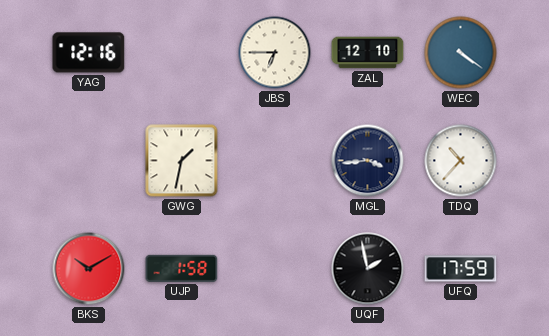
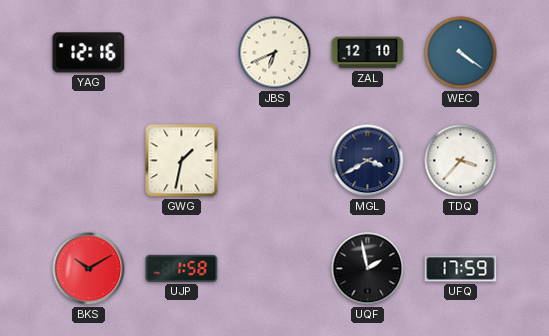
JBS: 6:45 -> 6:41 (275, 53)
MGL: 3:44 -> 3:40 (368, 161)
TDQ: 10:37 -> 3:37 (461, 161)
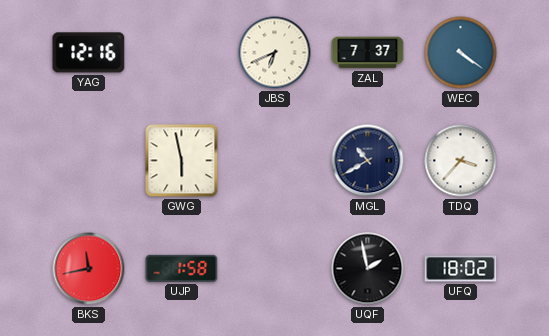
ZAL: 12:10 -> 7:37 (368, 53)
GWG: 1:32 -> 5:58 (182, 161)
MGL: 3:40 -> 10:40 (368, 161)
BKS: 10:10 -> 11:43 (89, 269)
UFQ: 17:59 -> 18:02 (461, 269)
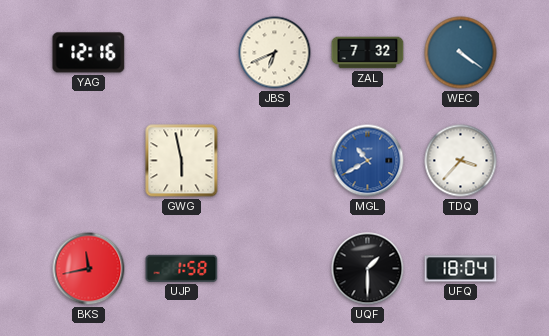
ZAL: 7:37 -> 7:32 (368, 53)
MGL dial: navy -> blue (368, 161)
UQF: 1:58 -> 1:30 (368, 269)
UFQ: 18:02 -> 18:04 (461, 269)
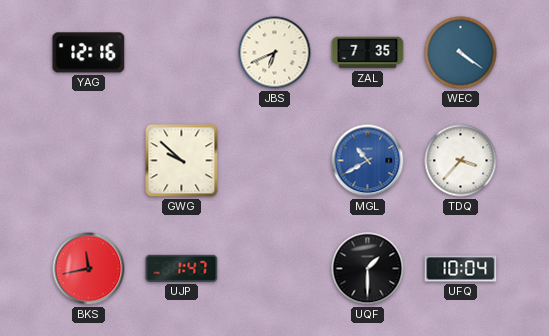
ZAL: 7:32 -> 7:35 (368, 53)
GWG: 5:58 -> 9:52 (182, 161)
UJP: 1:58 -> 1:47 (182, 268)
UFQ: 18:04 -> 10:04 (461, 269)
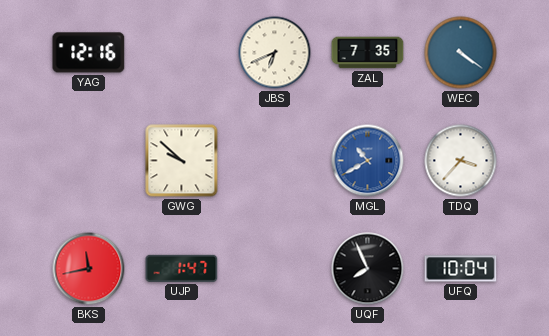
UQF: 1:30 -> 7:56 (368, 269)
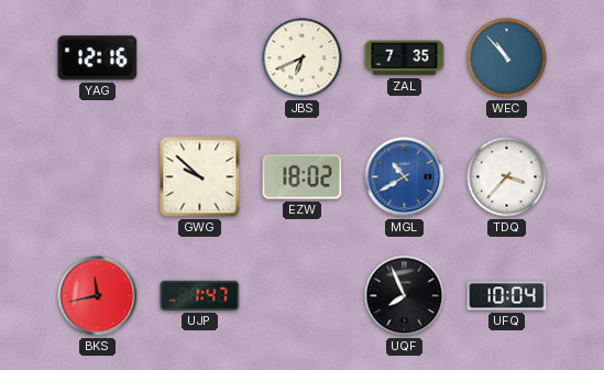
WEC: 4:21 -> 10:53 (507, 58)
EZW: none -> 18:02 (303, 177)
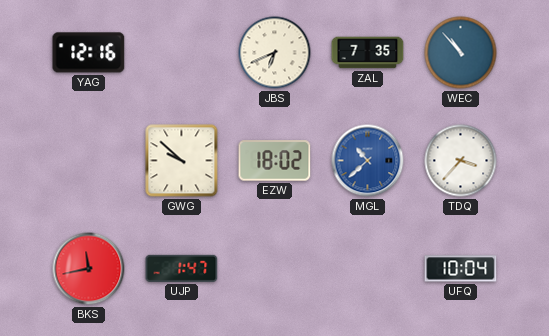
MGL: 10:40 -> 10:38 (368, 161)
UQF: 7:56 -> none (405, 296)
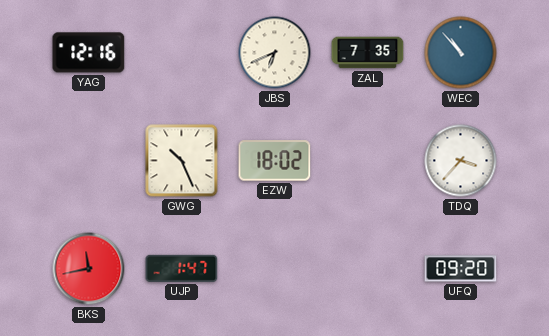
GWG: 9:52 -> 10:26 (182, 161)
MGL: 10:38 -> none (368, 161)
UFQ: 10:04 -> 09:20 (461, 269)
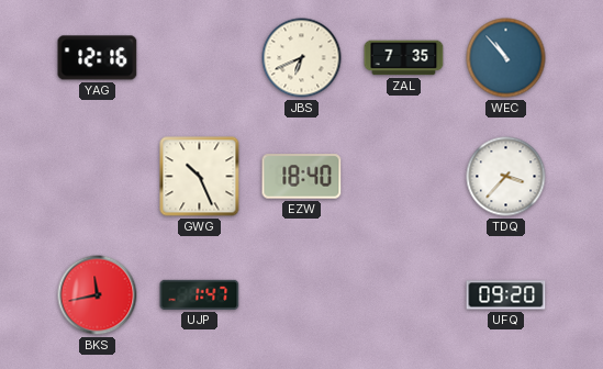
EZW: 18:02 -> 18:40 (302, 177)
